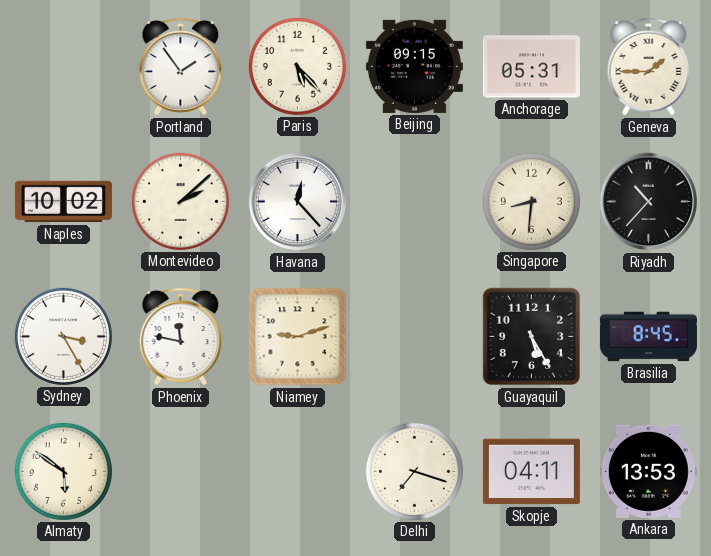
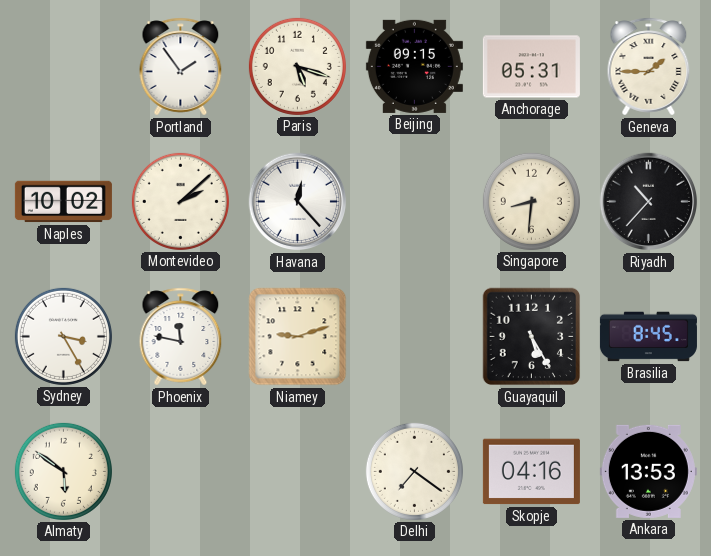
Paris: 5:23 -> 5:18 (297, 66)
Delhi: 7:18 -> 7:21 (414, 471)
Skopje: 04:11 -> 04:16 (531, 472)
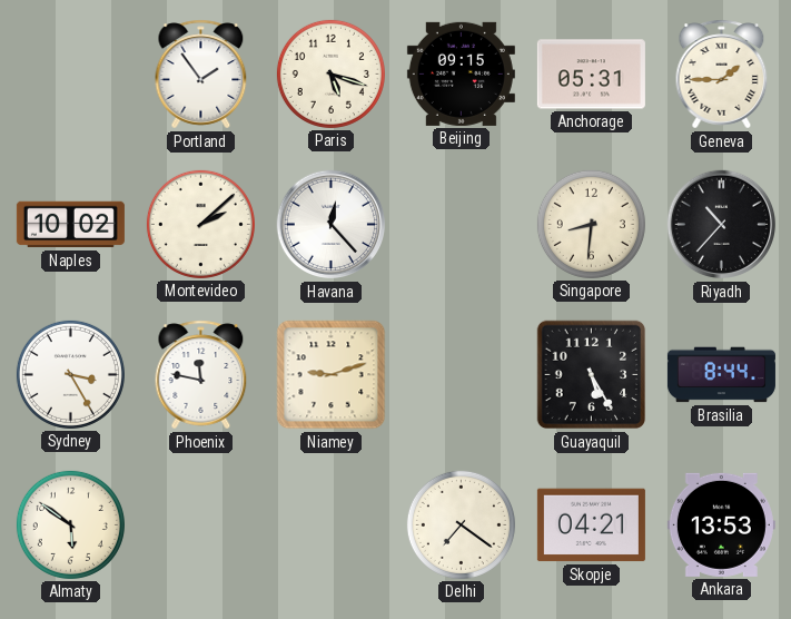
Brasilia: 8:45 -> 8:44 (721, 375)
Skopje: 04:16 -> 04:21 (591, 525)
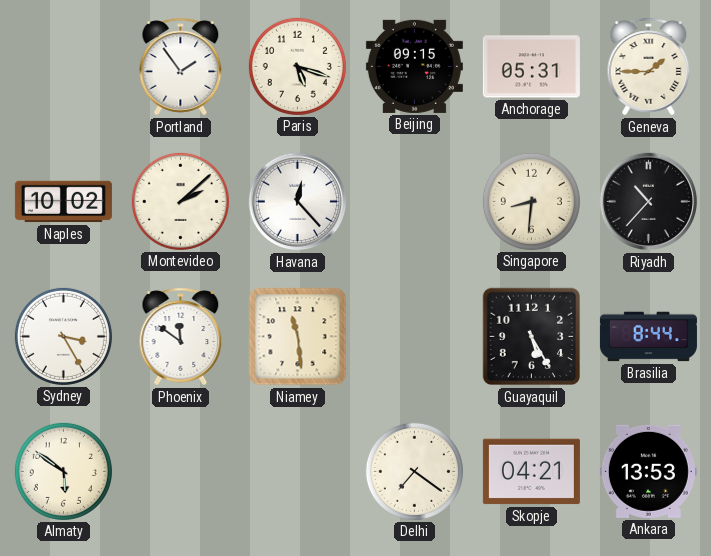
Phoenix: 11:47 -> 11:51 (181, 337)
Niamey: 9:12 -> 11:29 (298, 337)
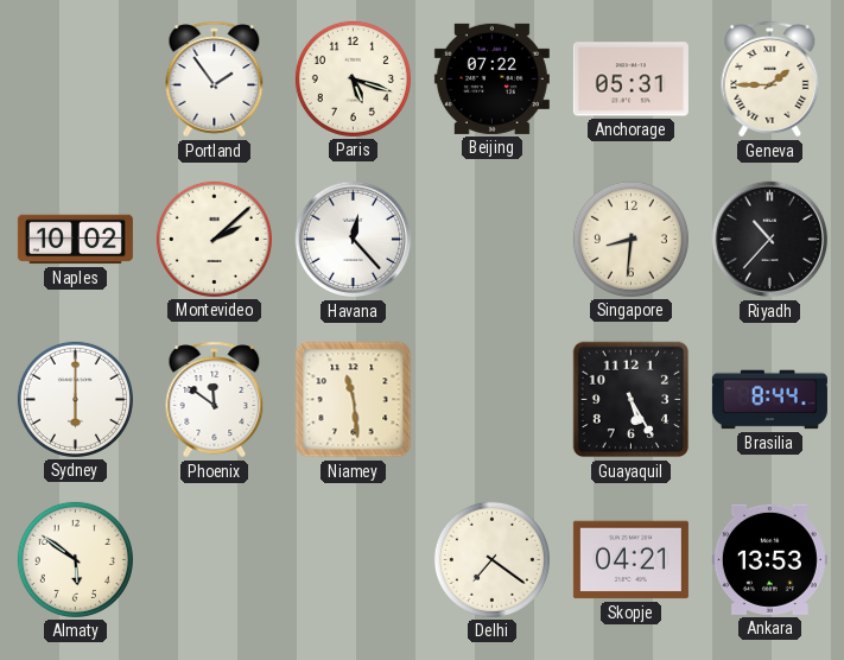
Beijing: 09:15 -> 07:22 (491, 78)
Sydney: 3:25 -> 6:00 (75, 399)
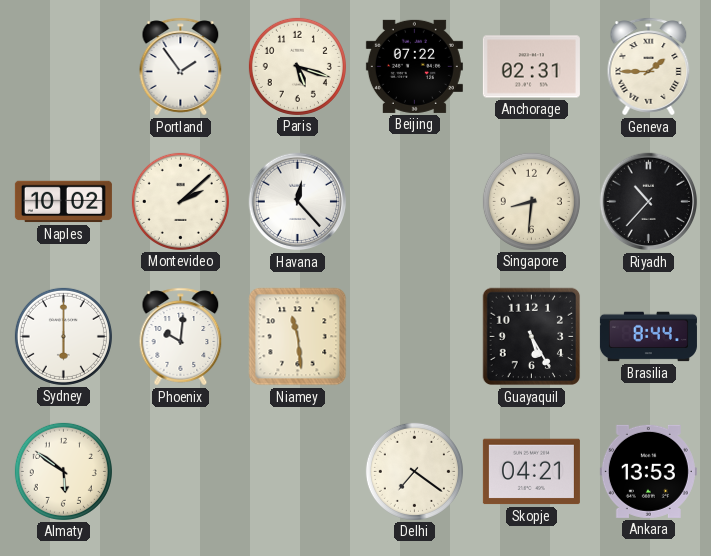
Anchorage: 05:31 -> 02:31 (531, 67)
Phoenix: 11:51 -> 10:01 (181, 337)
